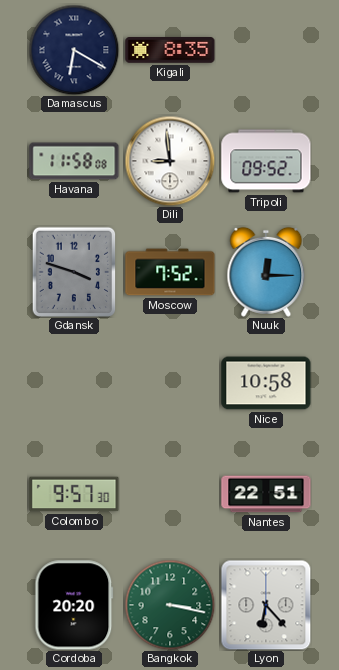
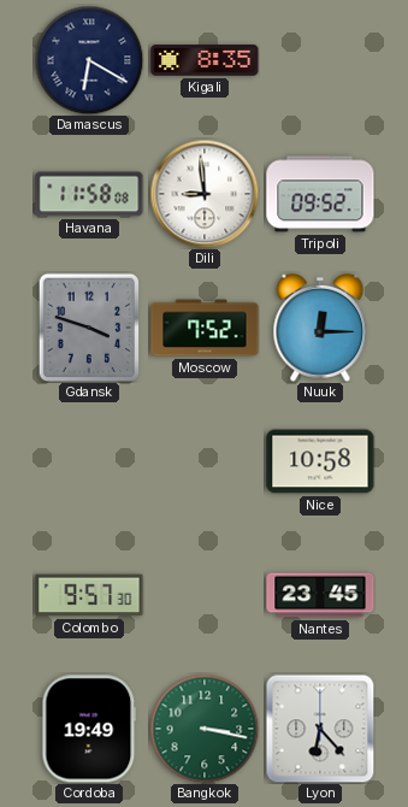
Nantes: 22:51 -> 23:45 (320, 595)
Cordoba: 20:20 -> 19:49 (89, 729)
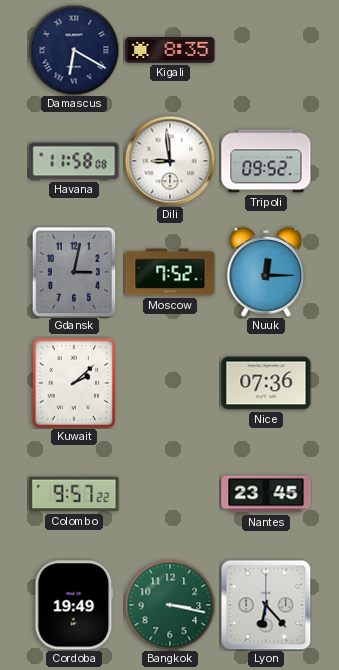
Gdansk: 3:48 -> 3:02 (74, 272)
Kuwait: none -> 2:08 (74, 383)
Nice: 10:58 -> 07:36 (266, 383)
Colombo: 9:57:30 -> 9:57:22 (74, 494)
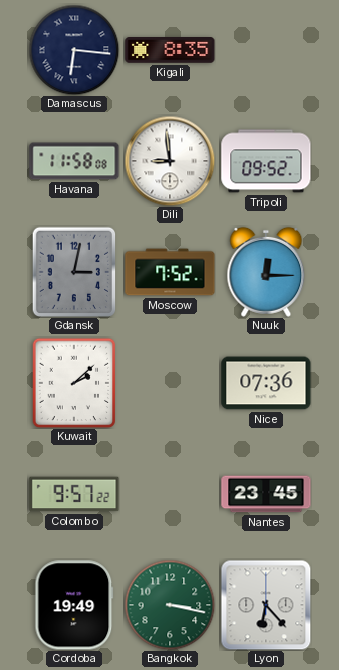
Damascus: 6:20 -> 6:16 (74, 50)
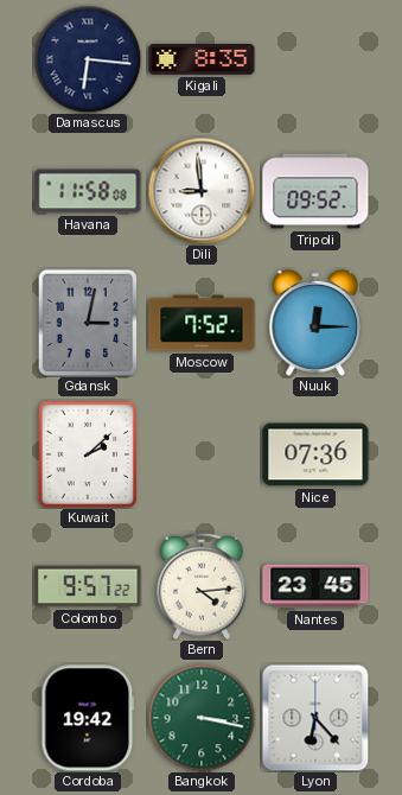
Bern: none -> 4:14 (203, 586)
Cordoba: 19:49 -> 19:42 (88, 718)
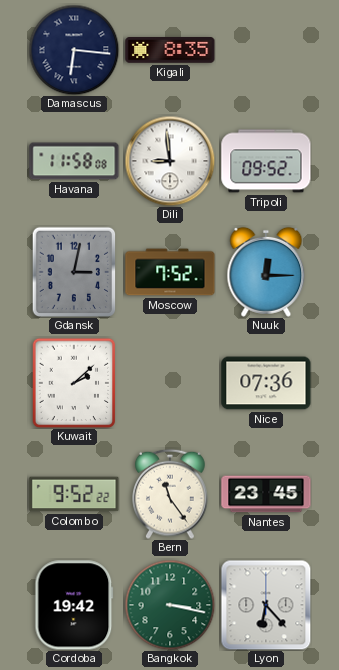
Colombo: 9:57 -> 9:52 (74, 494)
Bern: 4:14 -> 11:24 (171, 494)
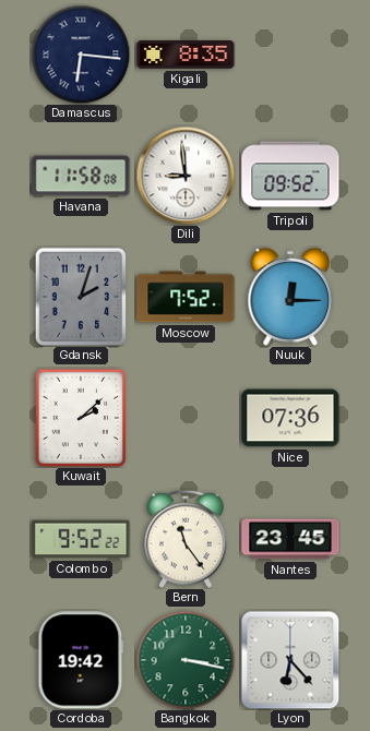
Gdansk: 3:02 -> 2:03 (81, 297)
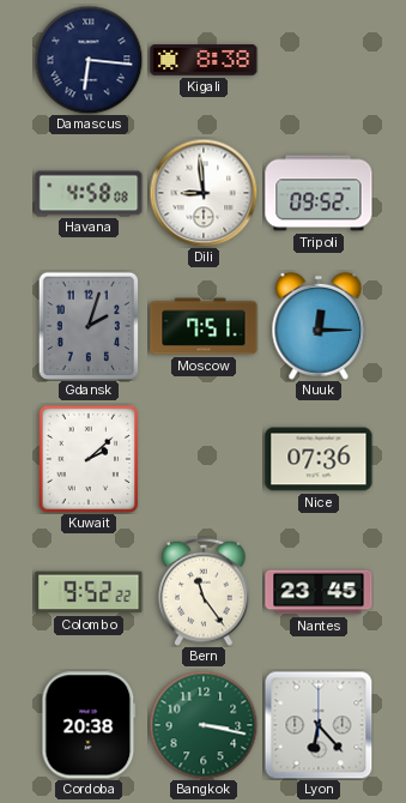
Kigali: 8:35 -> 8:38 (204, 61)
Havana: 11:58 -> 4:58 (89, 193)
Moscow: 7:52 -> 7:51 (204, 326)
Cordoba: 19:42 -> 20:38 (89, 725)
